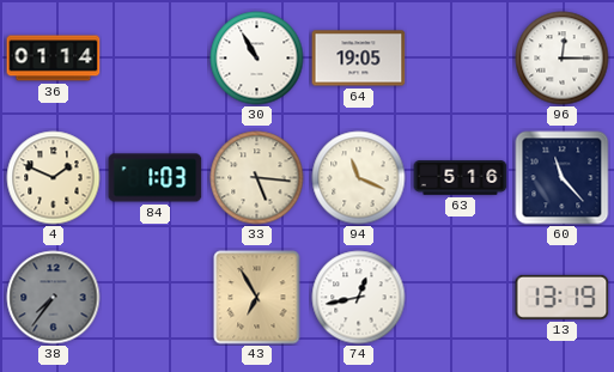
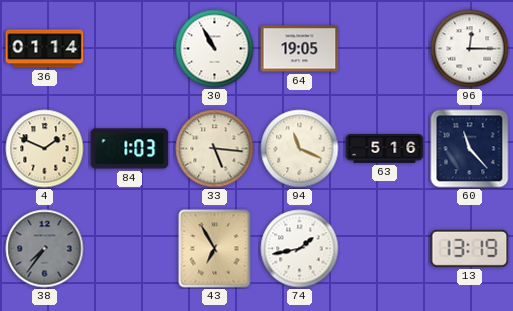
74: 12:43 -> 1:43 (300, 249)
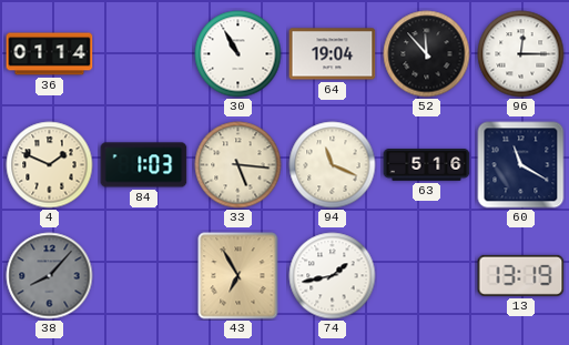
64: 19:05 -> 19:04 (333, 54)
52: none -> 11:53 (427, 54)
60: 11:23 -> 11:20 (521, 165)
38: 7:36 -> 8:07 (50, 276)
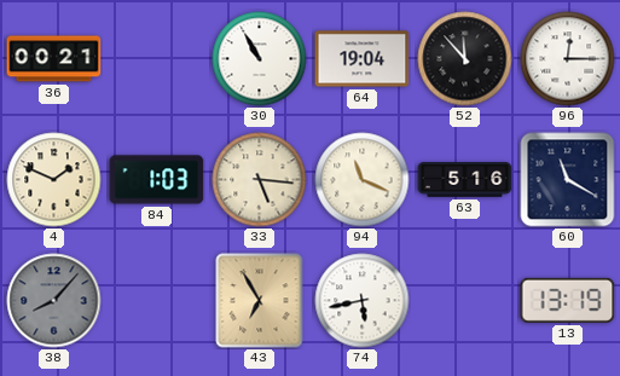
36: 01:14 -> 00:21 (54, 59)
74: 1:43 -> 5:43 (363, 301)
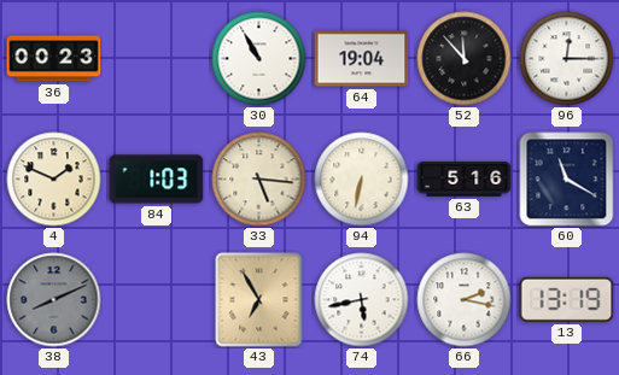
36: 00:21 -> 00:23 (54, 59)
94: 11:19 -> 6:32 (362, 180)
38: 8:07 -> 8:11 (54, 300)
66: none -> 2:17 (465, 300)
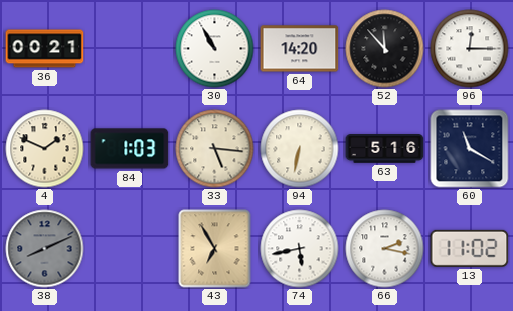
36: 00:23 -> 00:21 (45, 49)
64: 19:04 -> 14:20 (300, 49)
13: 13:19 -> 11:02 (470, 248)
